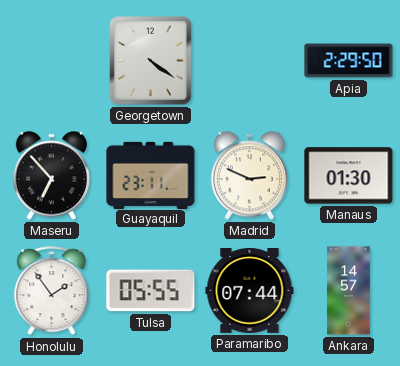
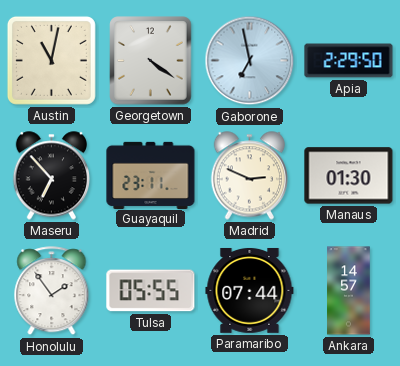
Austin: none -> 11:02 (51, 60)
Gaborone: none -> 6:58 (250, 61)
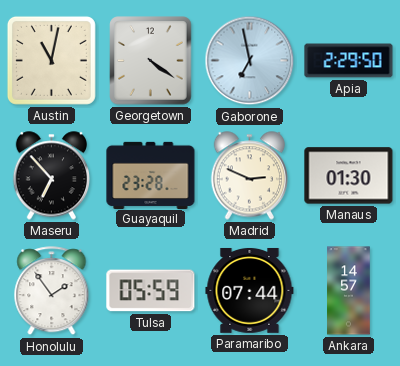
Guayaquil: 23:11 -> 23:28 (151, 175)
Tulsa: 05:55 -> 05:59 (151, 291)
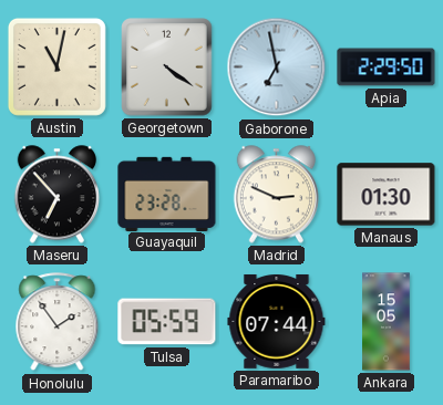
Ankara: 14:57 -> 15:05 (387, 322)
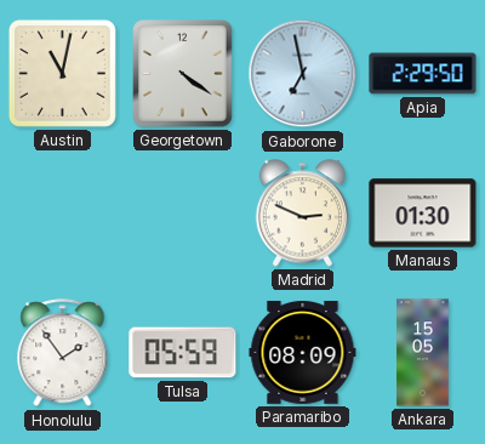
Maseru: 6:53 -> none (58, 195)
Guayaquil: 23:28 -> none (167, 194)
Paramaribo: 07:44 -> 08:09 (303, 352)
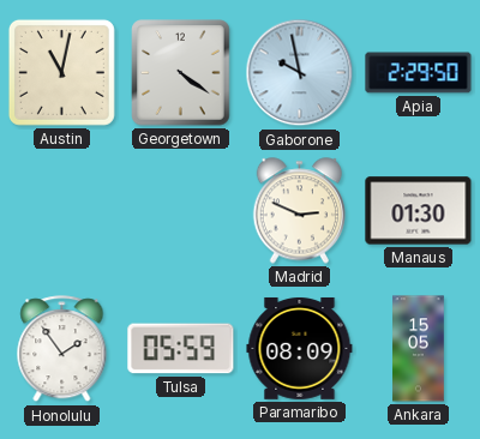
Gaborone: 6:58 -> 9:58 (300, 73)
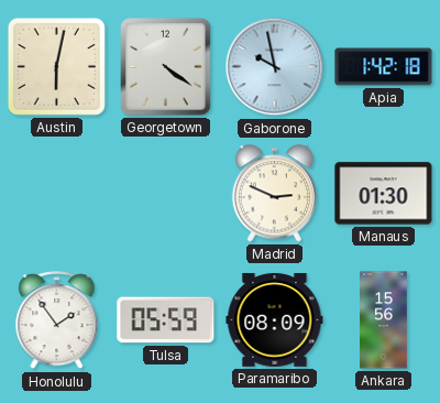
Austin: 11:02 -> 6:02 (56, 66)
Apia: 2:29 -> 1:42 (384, 67)
Ankara: 15:05 -> 15:56 (384, 320)
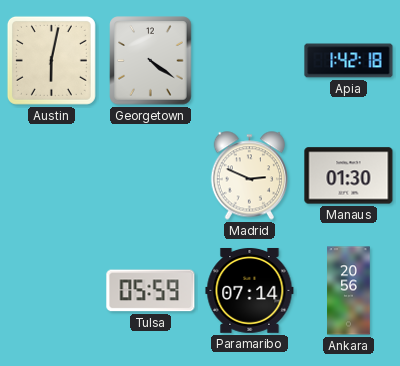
Gaborone: 9:58 -> none (275, 67)
Honolulu: 1:54 -> none (57, 320)
Paramaribo: 08:09 -> 07:14 (250, 290)
Ankara: 15:56 -> 20:56 (349, 291)
